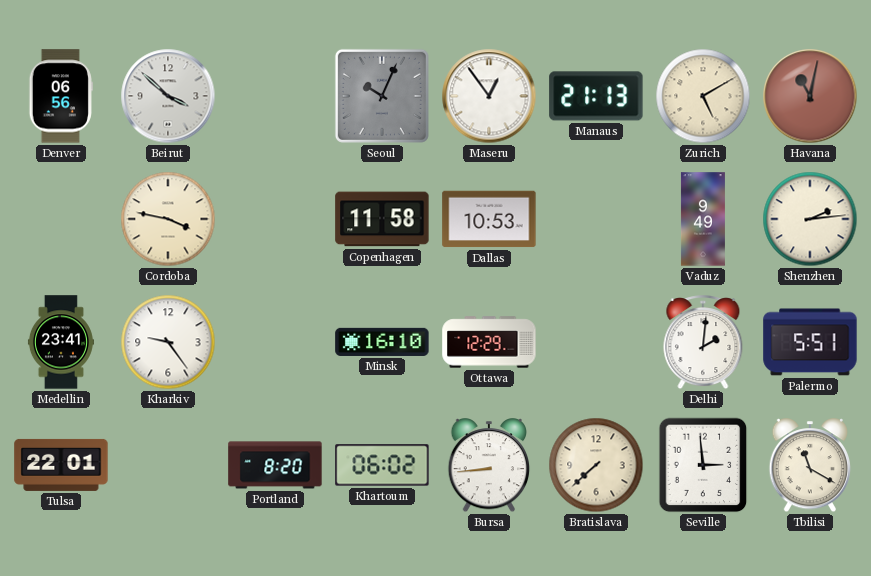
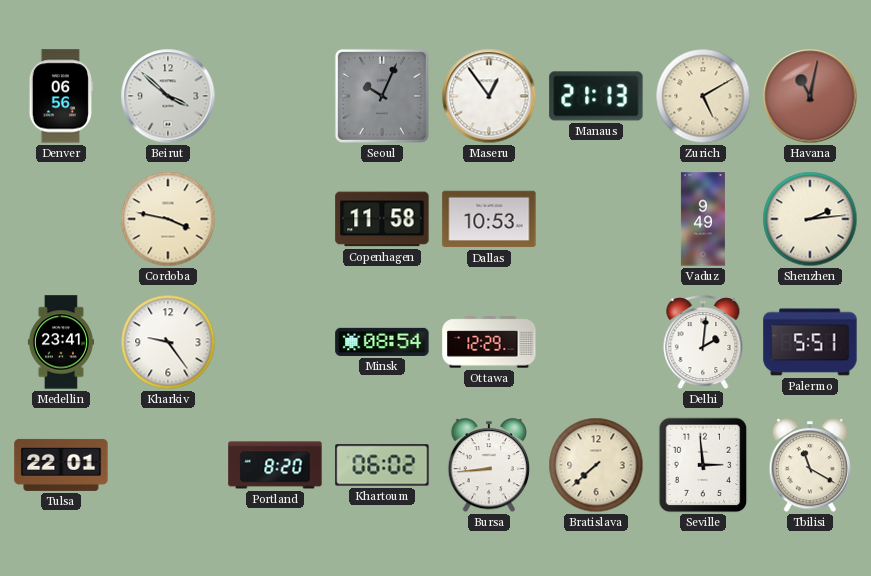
Minsk: 16:10 -> 08:54 (382, 342)
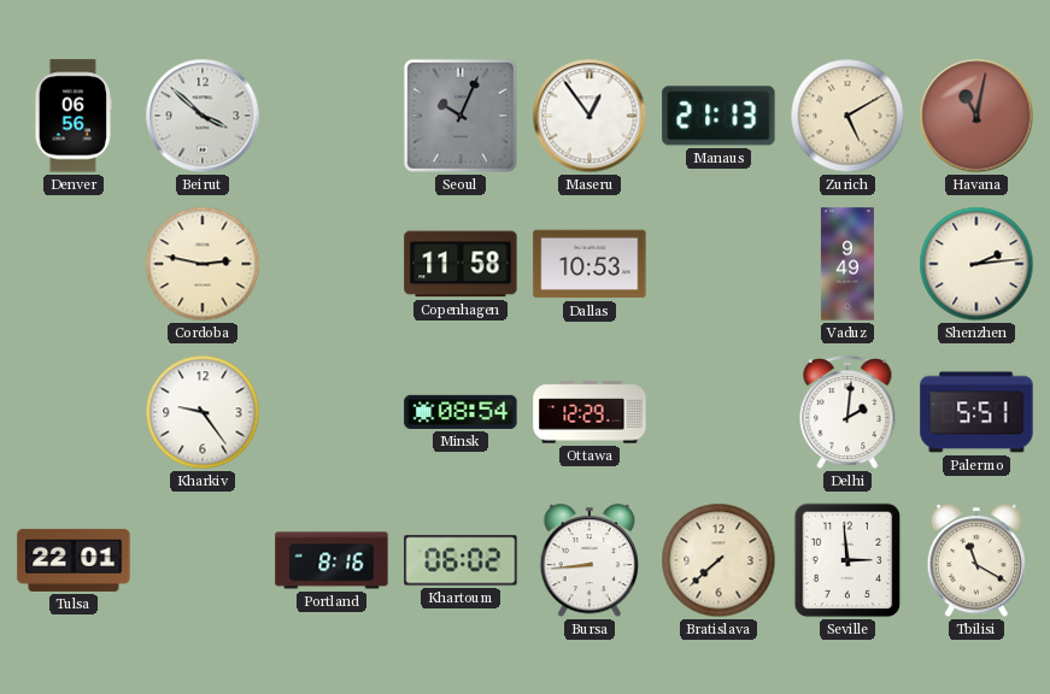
Cordoba: 3:47 -> 2:47 (203, 264)
Medellin: 23:41 -> none (61, 342)
Portland: 8:20 -> 8:16 (332, 560)
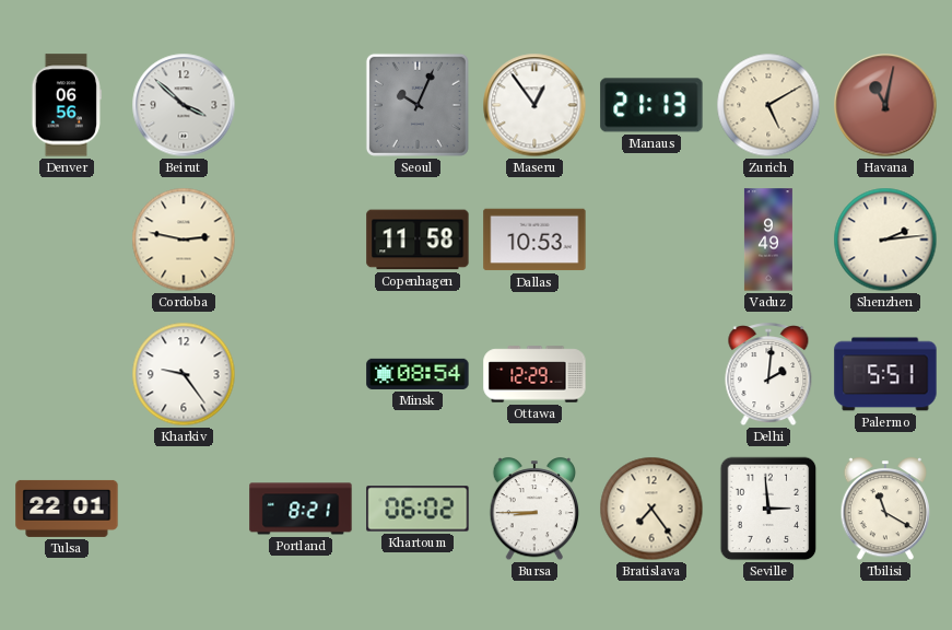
Portland: 8:16 -> 8:21 (301, 509)
Bursa: 8:44 -> 8:45 (534, 510)
Bratislava: 7:38 -> 7:24 (651, 509)
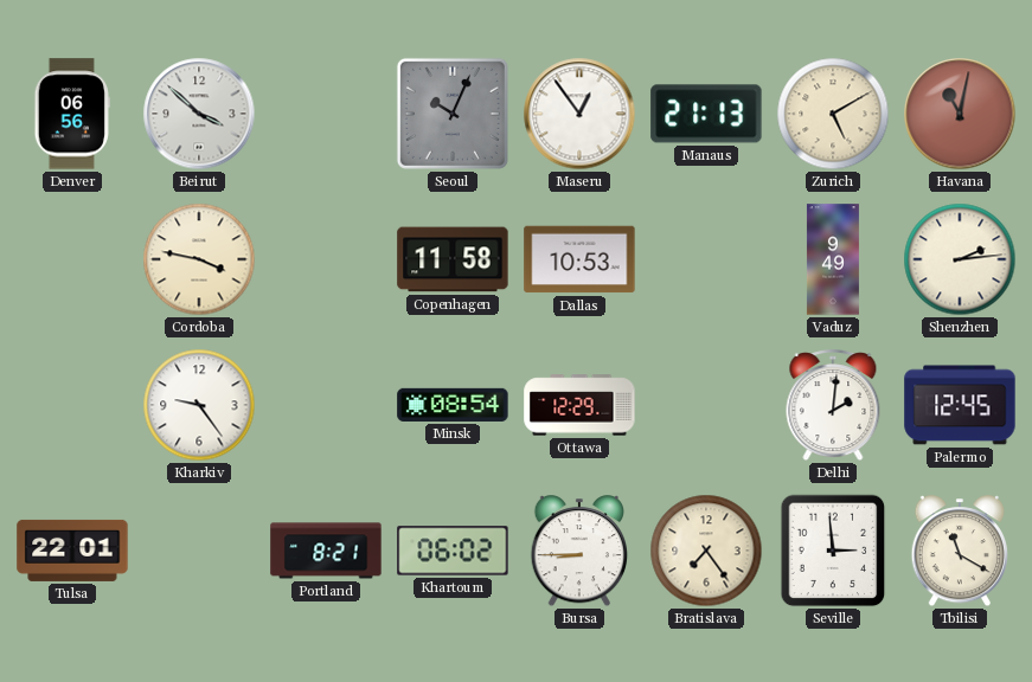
Cordoba: 2:47 -> 3:47 (199, 259)
Palermo: 5:51 -> 12:45 (960, 405)
